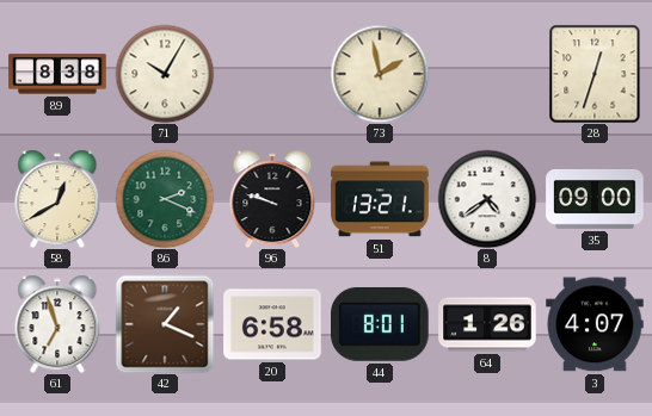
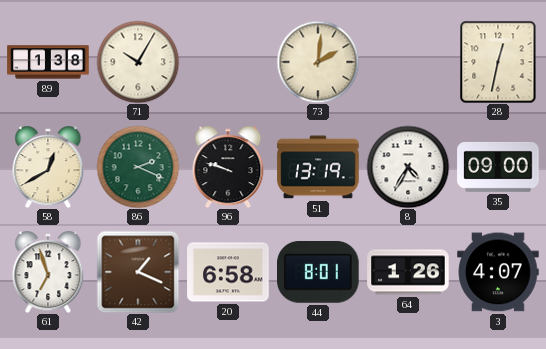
89: 8:38 -> 1:38 (48, 62)
73: 1:58 -> 2:01 (318, 62)
28: 12:33 -> 12:32 (498, 62)
51: 13:21 -> 13:19 (318, 167)
8: 4:39 -> 4:35 (408, 167)
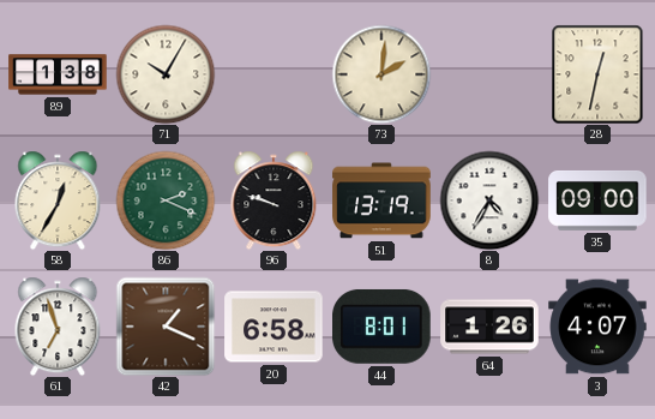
58: 12:40 -> 12:35 (58, 200)
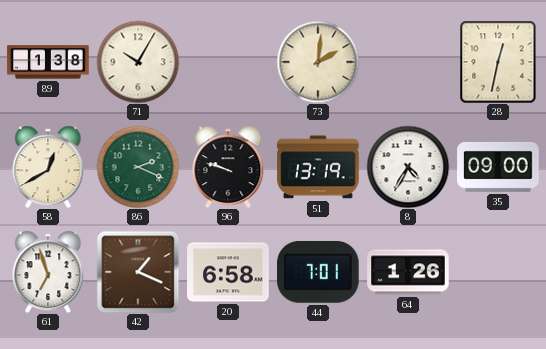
58: 12:35 -> 12:40 (48, 167)
44: 8:01 -> 7:01 (318, 272)
3: 4:07 -> none (597, 327)
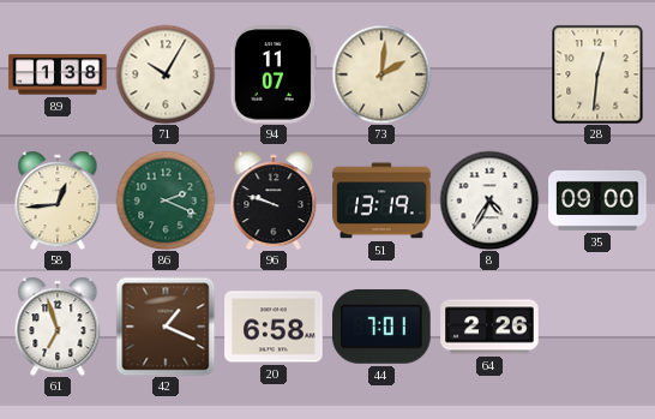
94: none -> 11:07 (272, 74)
28: 12:32 -> 12:31 (597, 74)
58: 12:40 -> 12:44 (58, 200)
64: 1:26 -> 2:26 (489, 327)
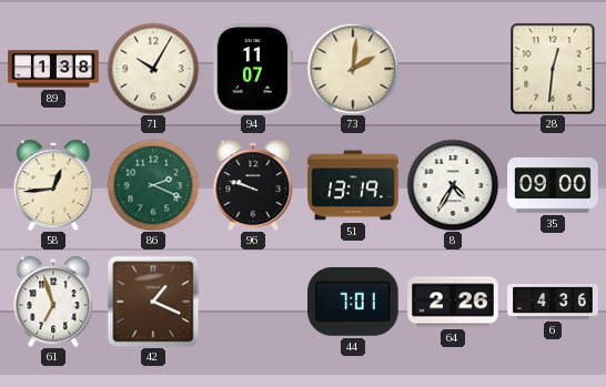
20: 6:58 -> none (274, 327)
6: none -> 4:36 (553, 303)
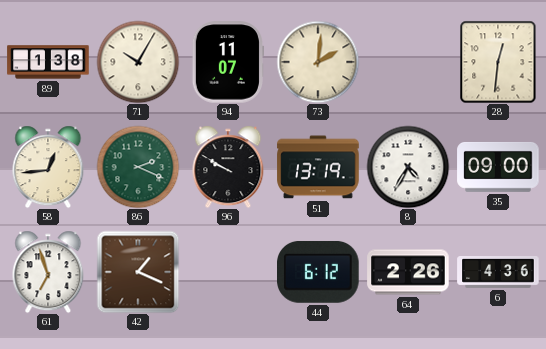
96: 9:48 -> 9:50 (228, 167)
44: 7:01 -> 6:12 (318, 272)
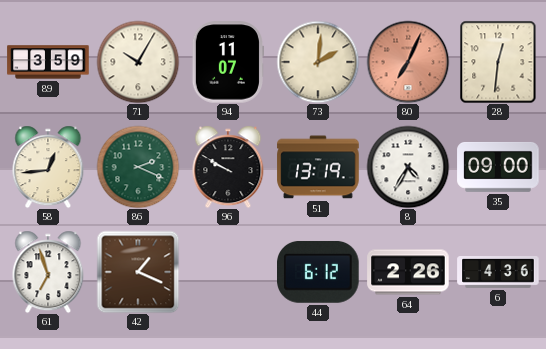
89: 1:38 -> 3:59 (48, 62)
80: none -> 7:04 (408, 62)
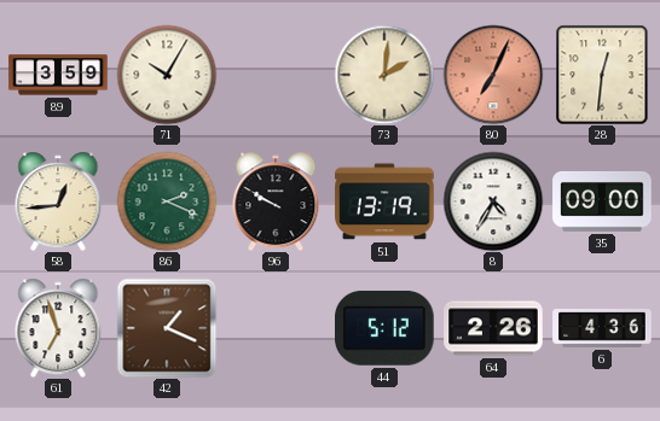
94: 11:07 -> none (227, 62)
44: 6:12 -> 5:12 (384, 328)
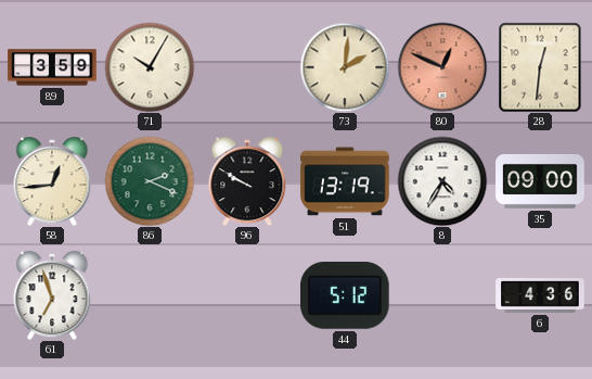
80: 7:04 -> 12:49 (442, 67)
42: 1:19 -> none (167, 328)
64: 2:26 -> none (493, 328)
